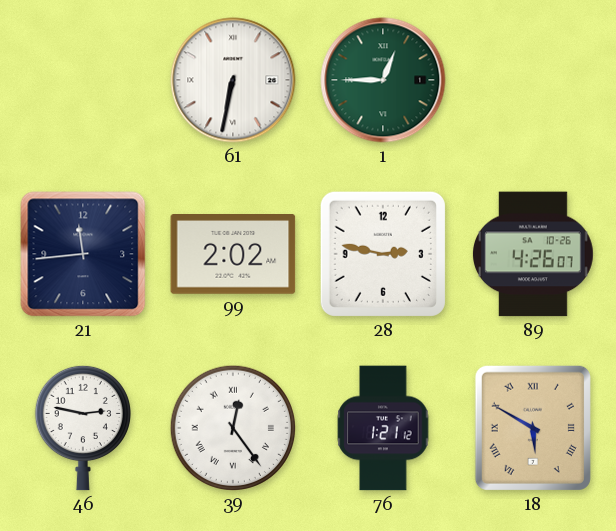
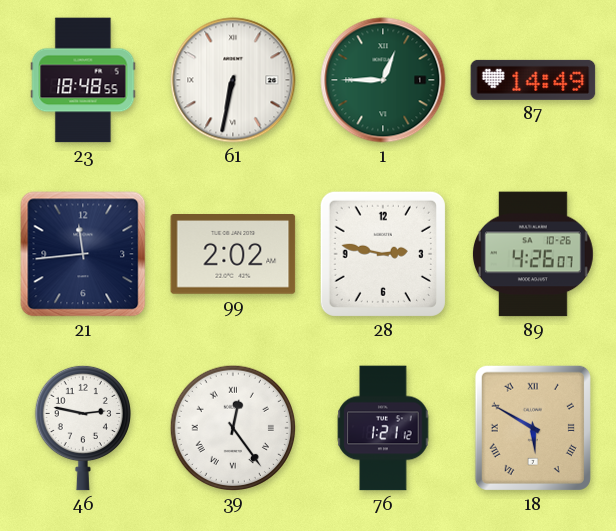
23: none -> 18:48 (83, 80)
87: none -> 14:49 (533, 80)
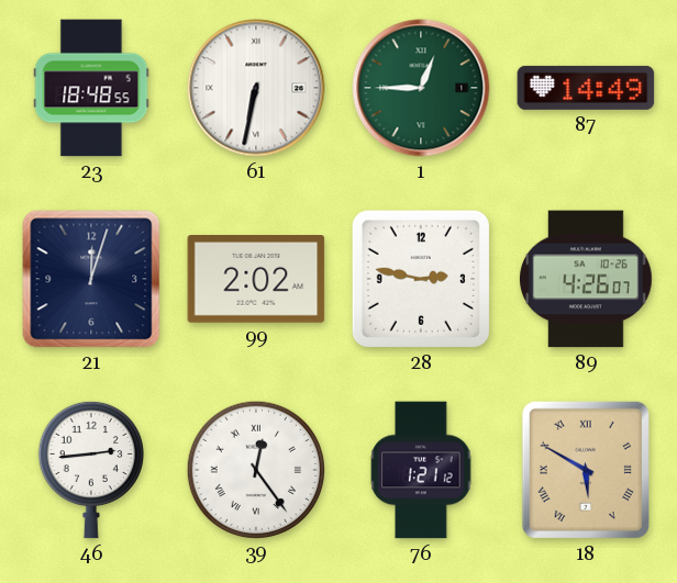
21: 11:44 -> 12:03 (91, 279)
46: 2:47 -> 2:44 (91, 470)
